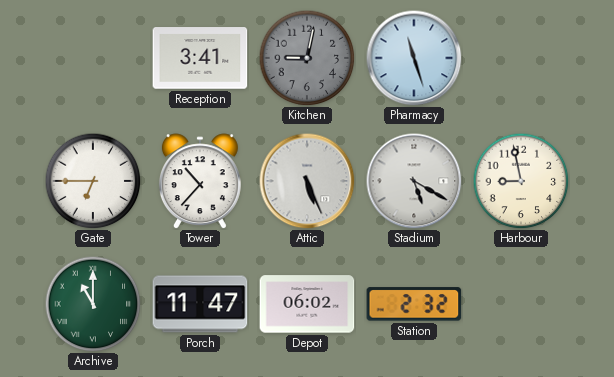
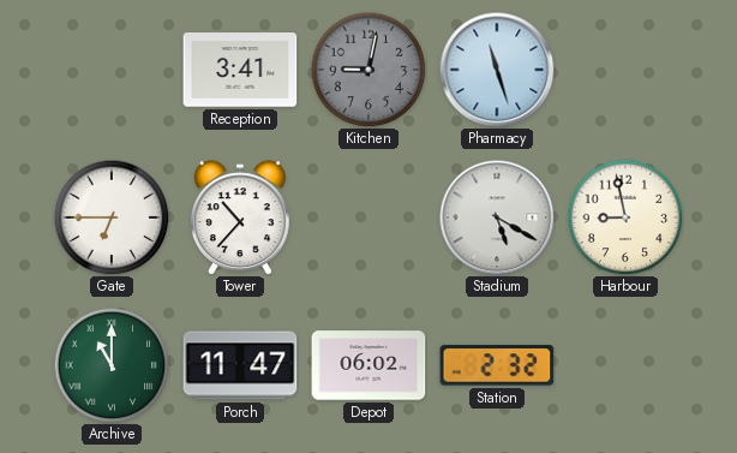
Attic: 5:26 -> none (307, 181)
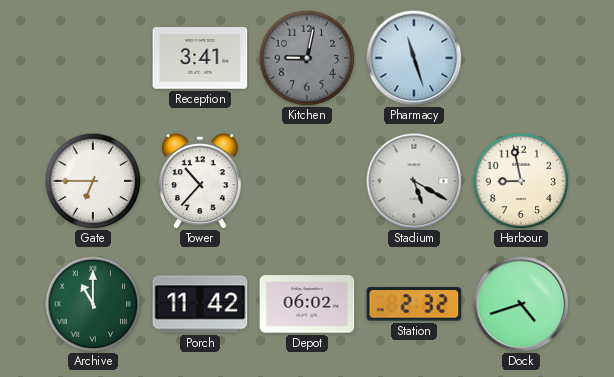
Porch: 11:47 -> 11:42 (200, 304)
Dock: none -> 4:42 (521, 304)
